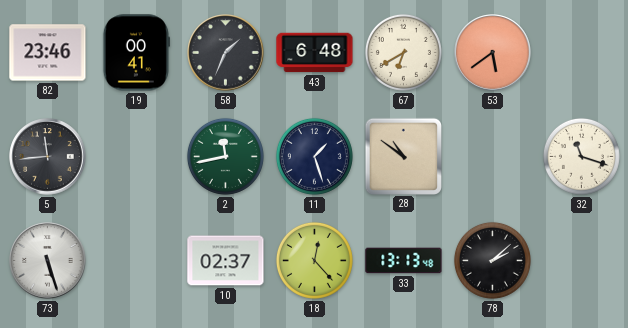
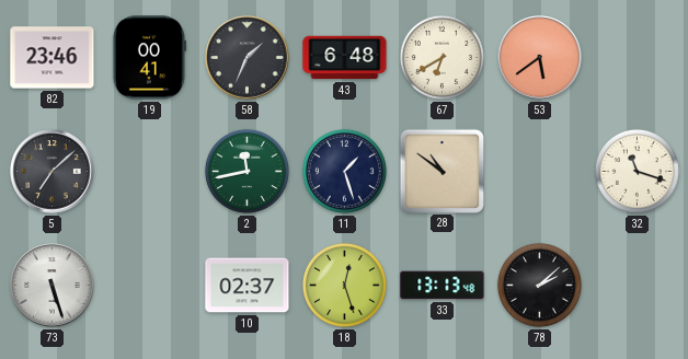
5: 11:44 -> 7:08 (53, 172)
18: 12:23 -> 12:27 (344, 285)
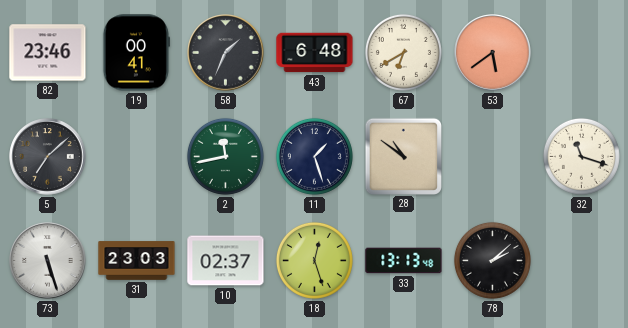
31: none -> 23:03 (137, 261)
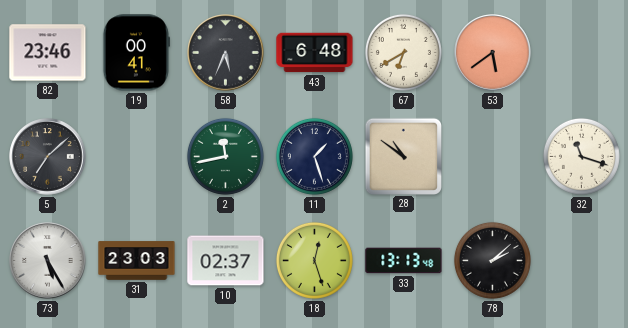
58: 1:34 -> 5:34 (226, 53)
73: 5:27 -> 5:25 (48, 261)
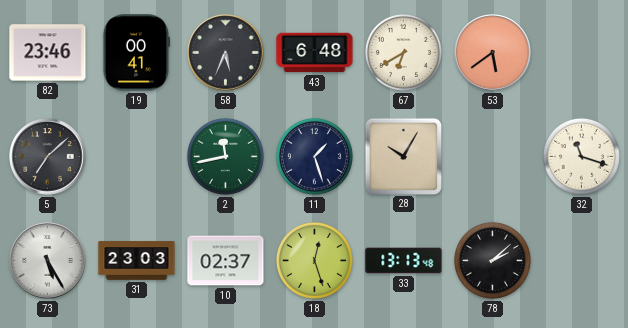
28: 10:51 -> 10:05 (403, 156)
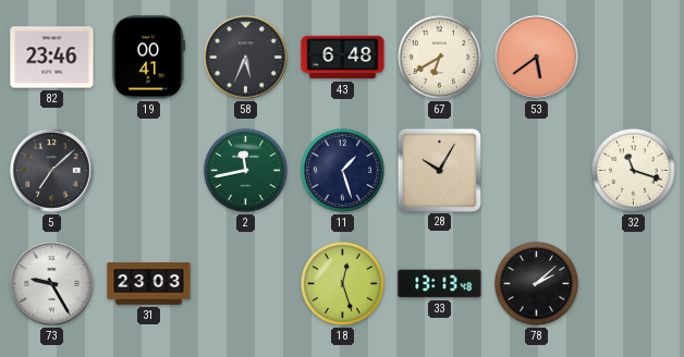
73: 5:25 -> 9:25 (52, 284)
10: 02:37 -> none (226, 261)
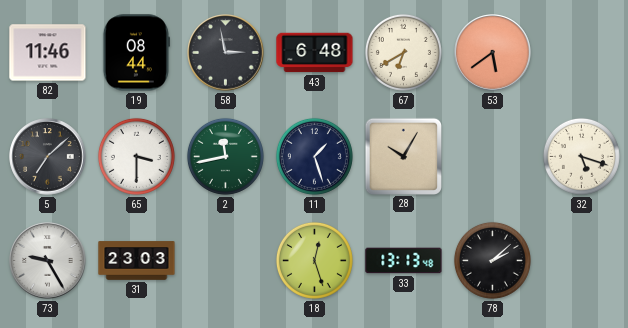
82: 23:46 -> 11:46 (48, 53)
19: 00:41 -> 08:44 (136, 53)
58: 5:34 -> 2:58 (226, 53)
65: none -> 3:30 (136, 156)
32: 11:18 -> 5:18 (581, 156)
